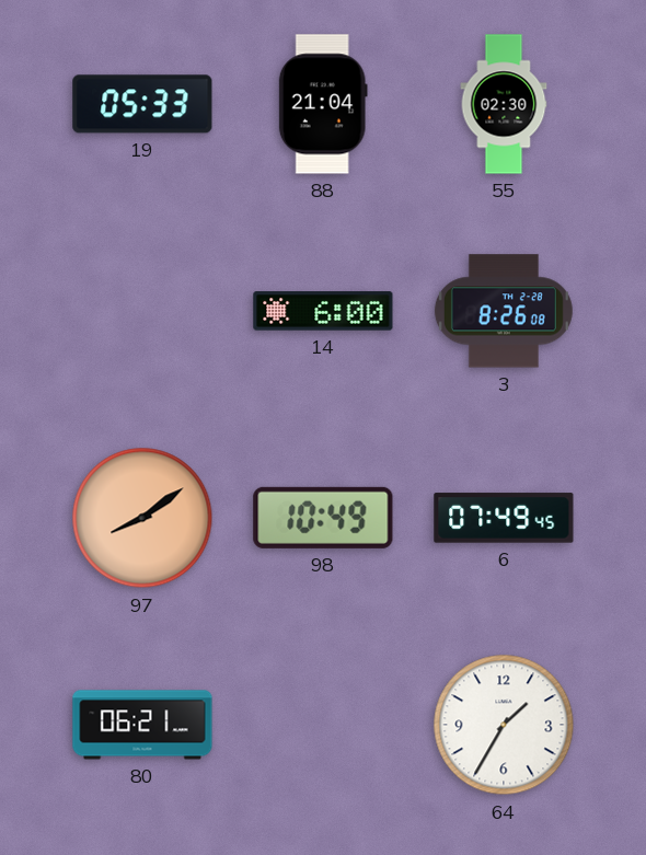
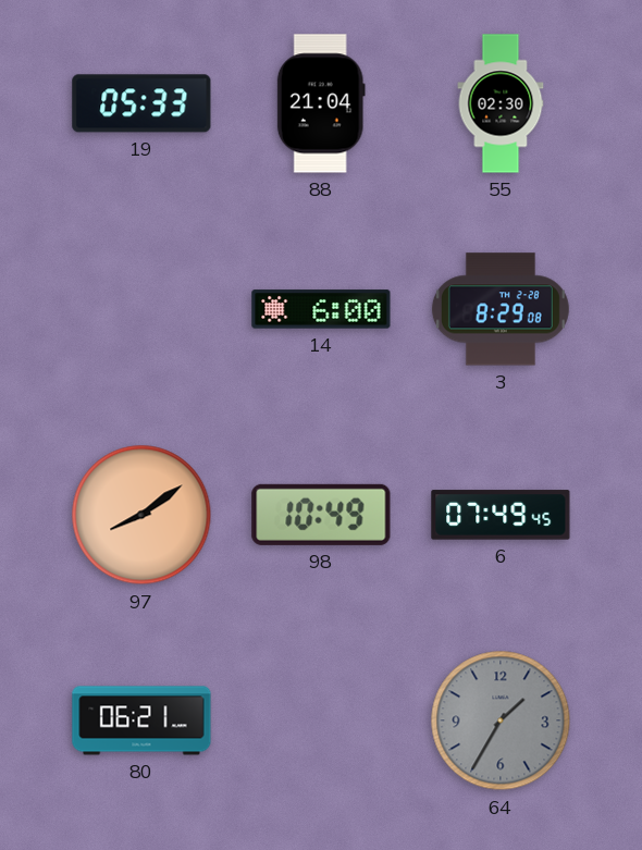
3: 8:26 -> 8:29 (501, 309)
64 dial: white -> grey (501, 720)
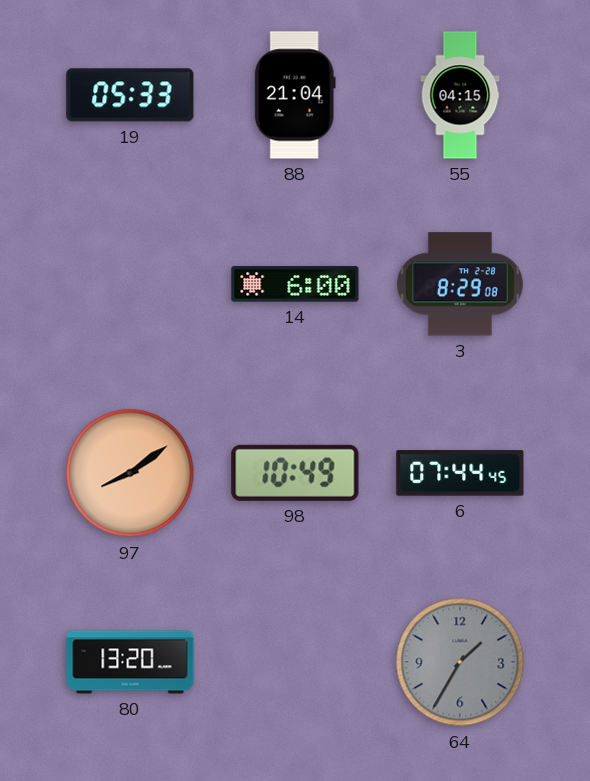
55: 02:30 -> 04:15 (460, 95)
6: 07:49 -> 07:44 (460, 473)
80: 06:21 -> 13:20 (130, 662)
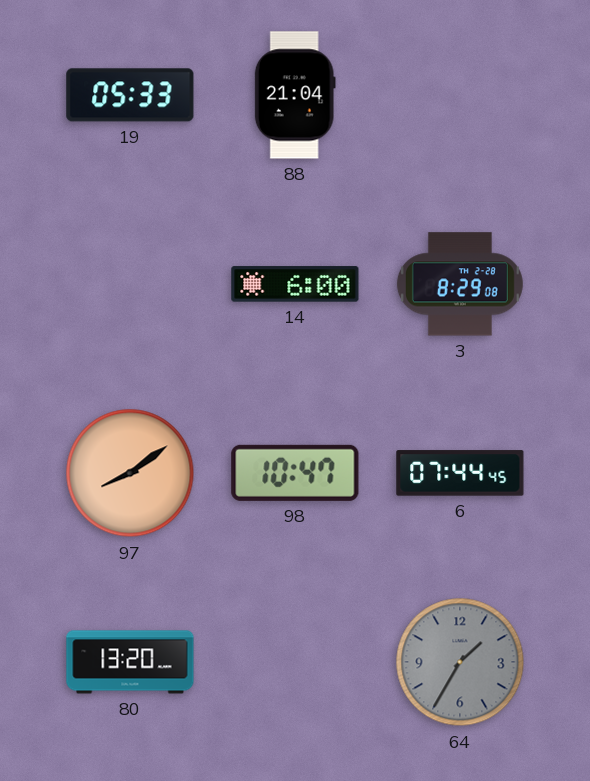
55: 04:15 -> none (460, 95)
98: 10:49 -> 10:47 (295, 473)
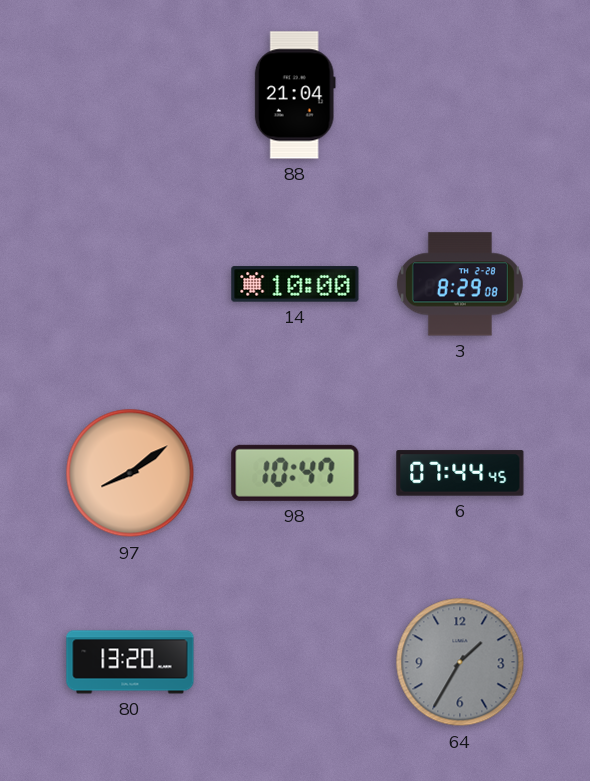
19: 05:33 -> none (130, 95)
14: 6:00 -> 10:00 (295, 284)
